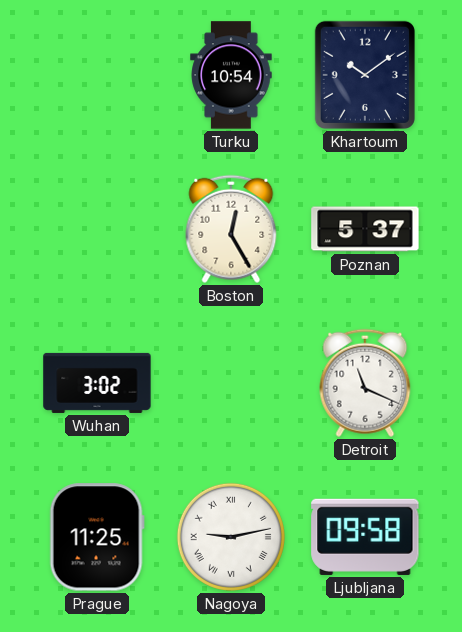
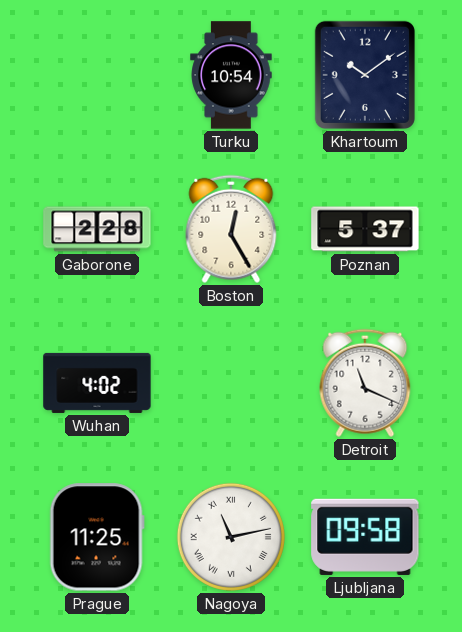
Gaborone: none -> 2:28 (97, 229)
Wuhan: 3:02 -> 4:02 (97, 383)
Nagoya: 9:13 -> 11:13 (231, 537)
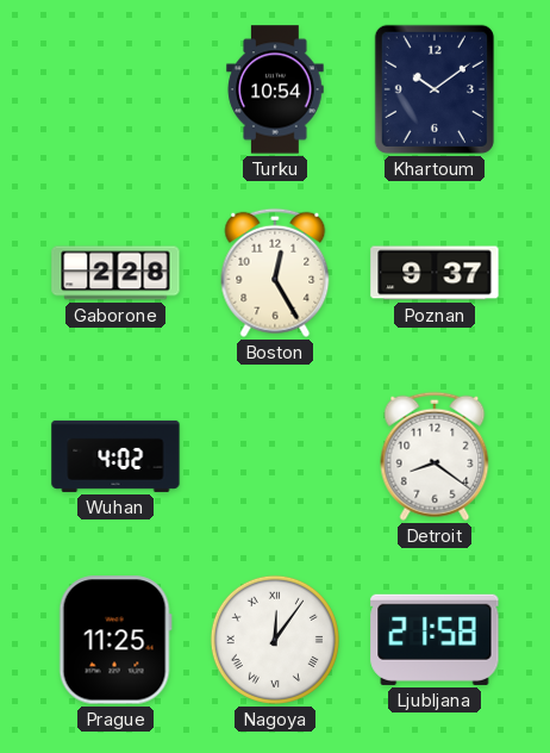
Poznan: 5:37 -> 9:37 (435, 273)
Detroit: 11:19 -> 8:21 (435, 456)
Nagoya: 11:13 -> 12:06 (275, 640)
Ljubljana: 09:58 -> 21:58 (435, 640)
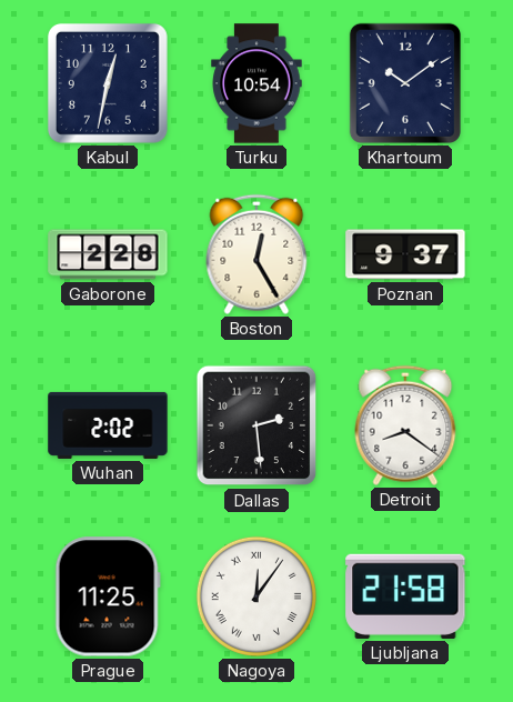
Kabul: none -> 12:32 (108, 83)
Wuhan: 4:02 -> 2:02 (108, 425)
Dallas: none -> 2:29 (256, 425)
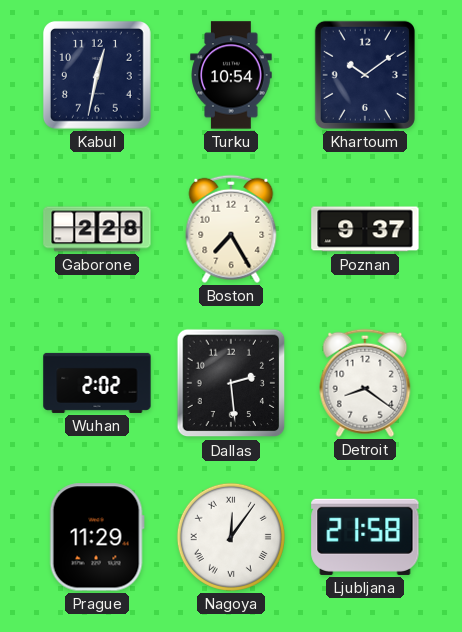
Boston: 12:25 -> 7:25 (231, 229)
Prague: 11:25 -> 11:29 (97, 537)
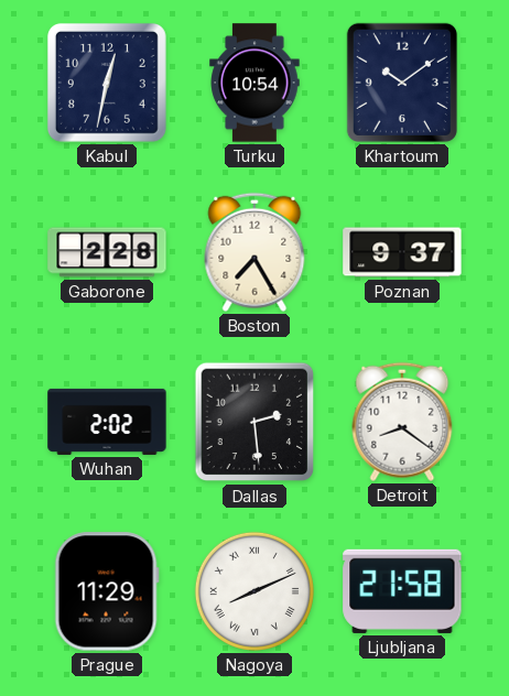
Nagoya: 12:06 -> 8:11 (254, 591)
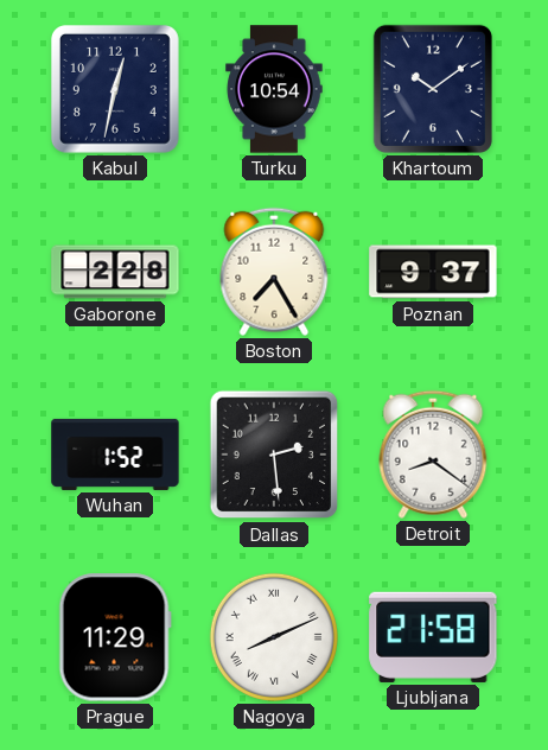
Wuhan: 2:02 -> 1:52 (115, 455)
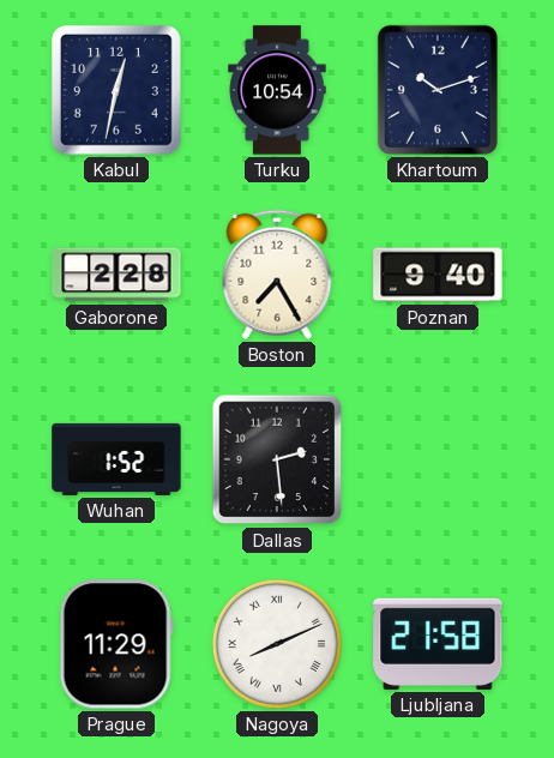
Khartoum: 10:09 -> 10:12 (438, 90)
Poznan: 9:37 -> 9:40 (438, 275)
Detroit: 8:21 -> none (433, 455)
